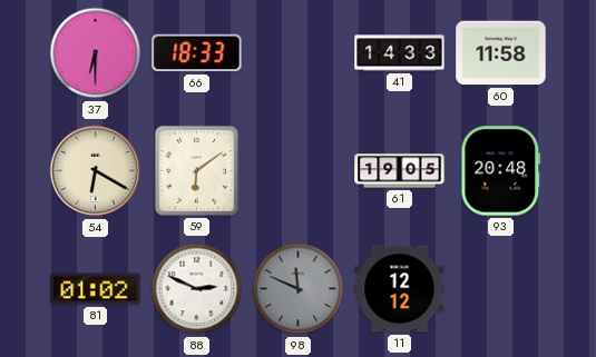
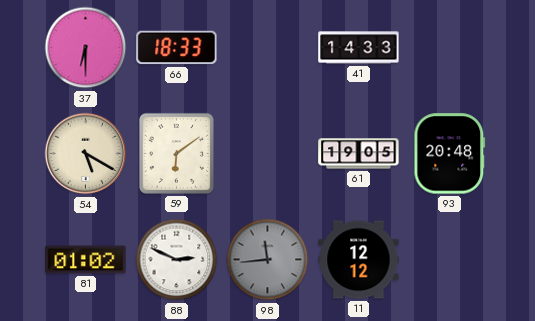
60: 11:58 -> none (501, 53)
54: 6:20 -> 5:20 (86, 154)
98: 11:49 -> 11:44 (268, 260)
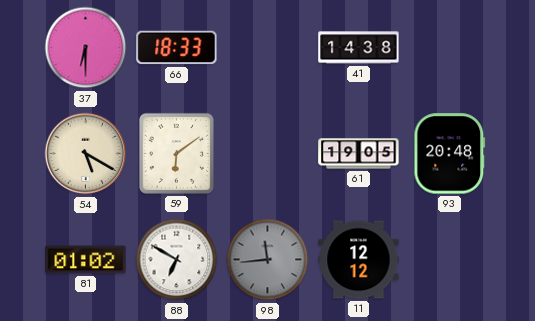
41: 14:33 -> 14:38 (359, 48)
88: 2:49 -> 6:50 (177, 260)
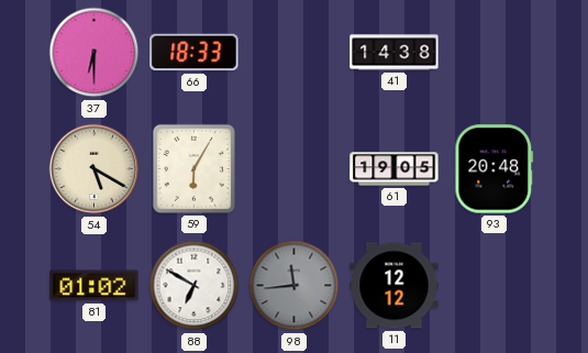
59: 6:09 -> 6:05 (193, 168)
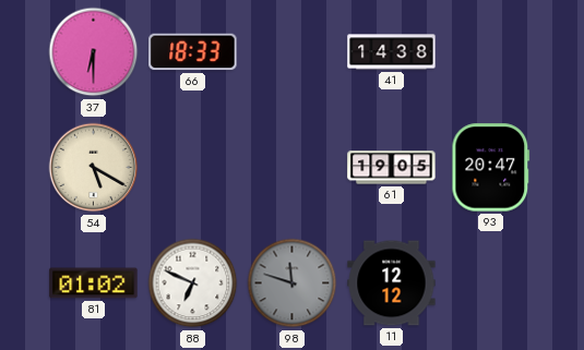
59: 6:05 -> none (193, 168)
93: 20:48 -> 20:47 (491, 168)
88: 6:50 -> 6:49 (193, 283)
98: 11:44 -> 11:48 (293, 283)
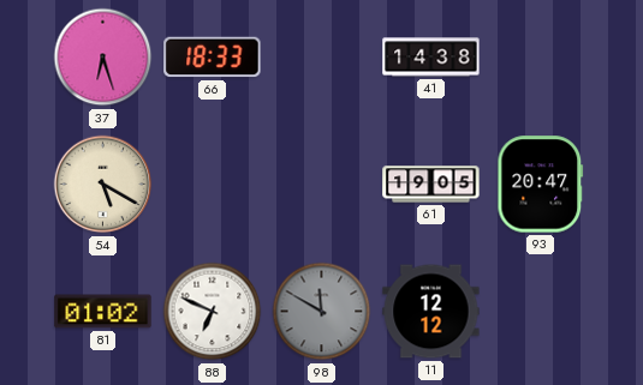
37: 6:30 -> 6:27 (103, 58)
98: 11:48 -> 11:50 (322, 312)
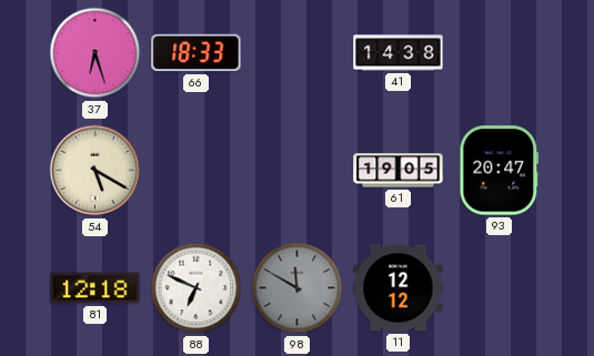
81: 01:02 -> 12:18 (95, 288)
